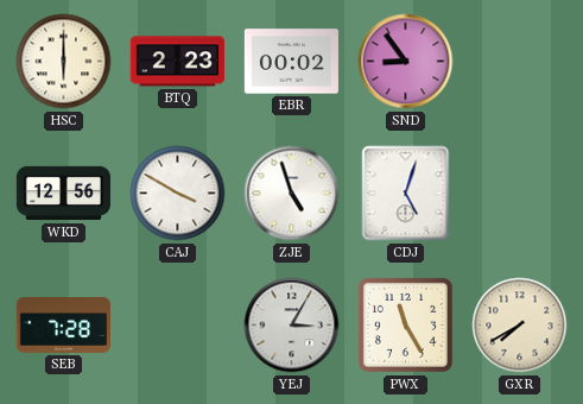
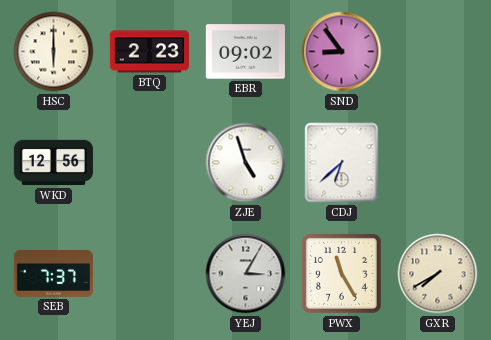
EBR: 00:02 -> 09:02 (245, 52)
CAJ: 3:50 -> none (178, 194)
CDJ: 5:03 -> 6:38 (342, 163)
SEB: 7:28 -> 7:37 (53, 274)
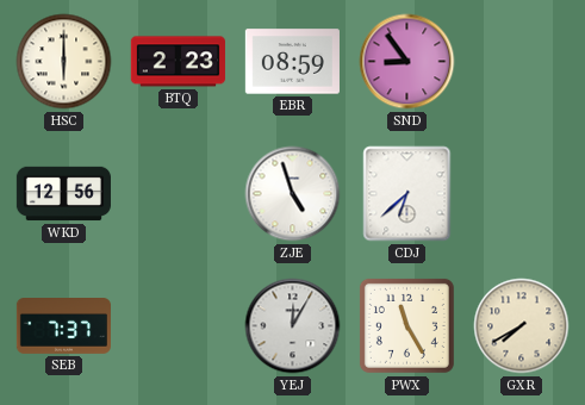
EBR: 09:02 -> 08:59 (292, 62)
YEJ: 3:05 -> 12:05 (293, 326)
